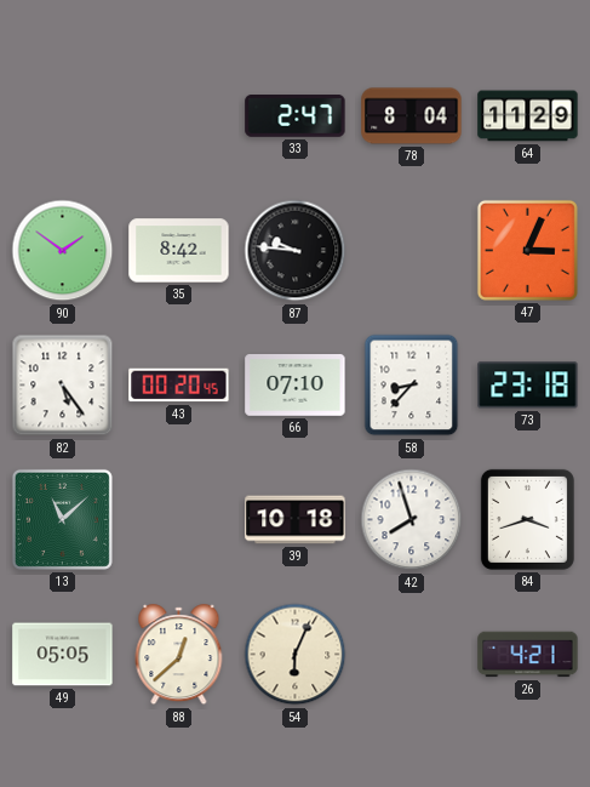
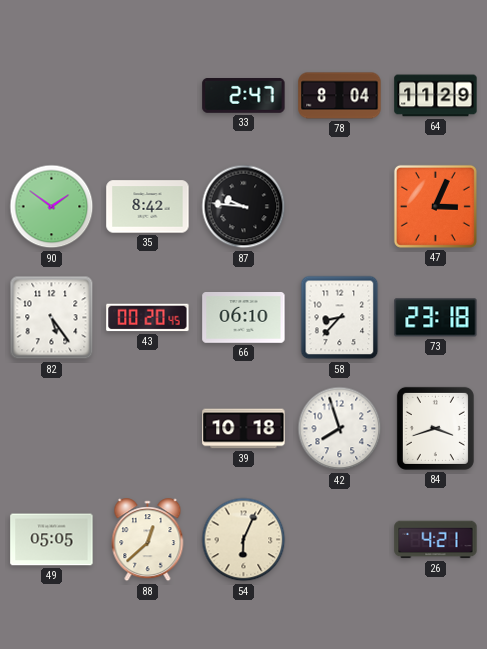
66: 07:10 -> 06:10 (244, 318)
13: 11:08 -> none (62, 519)
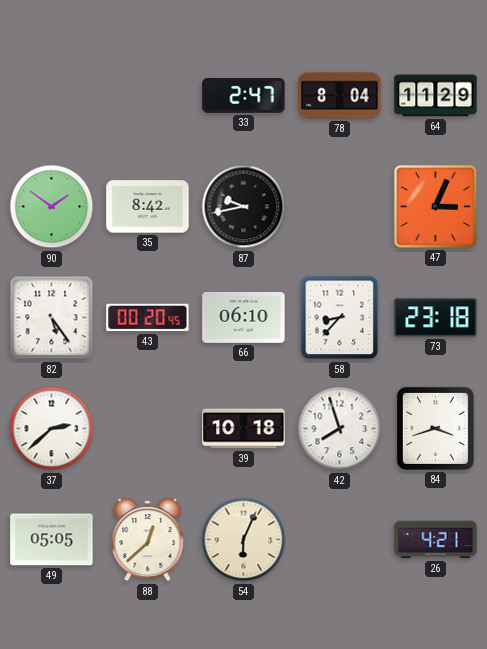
87: 9:46 -> 9:43 (244, 207)
37: none -> 2:38 (52, 429)
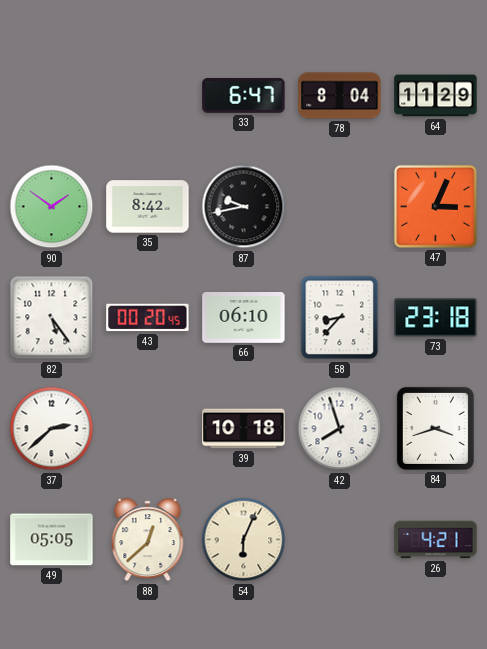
33: 2:47 -> 6:47 (244, 96)
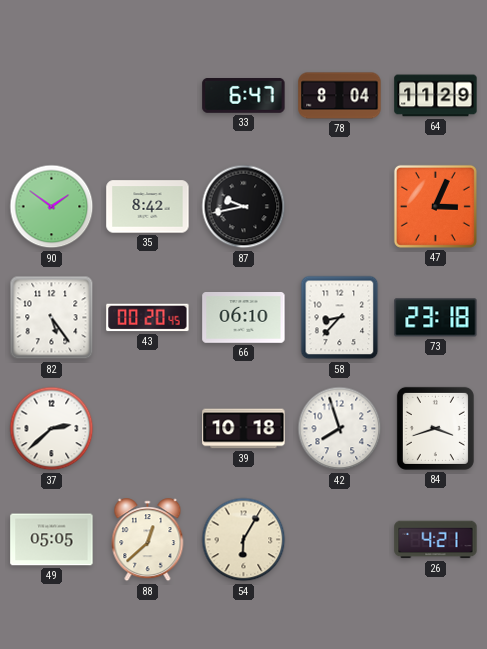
54: 6:04 -> 6:05 (244, 540)
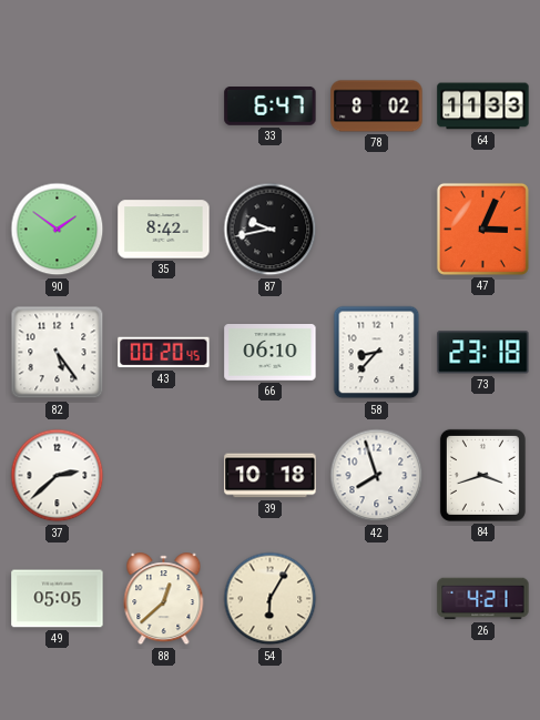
78: 8:04 -> 8:02 (377, 107)
64: 11:29 -> 11:33 (483, 107)
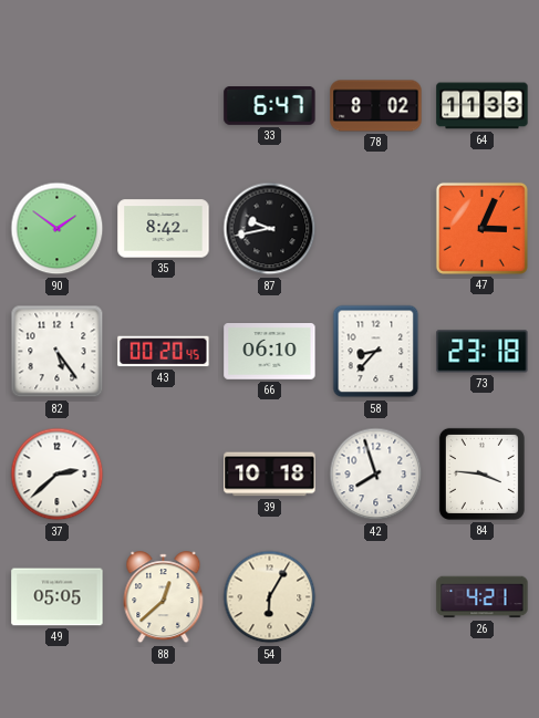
84: 3:42 -> 3:46 (481, 474)
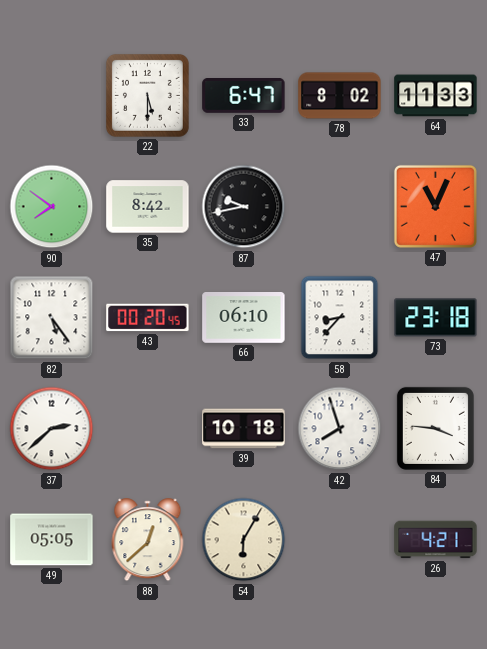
22: none -> 5:30 (147, 95)
90: 1:51 -> 7:51 (52, 207)
47: 3:04 -> 11:04 (435, 206)
